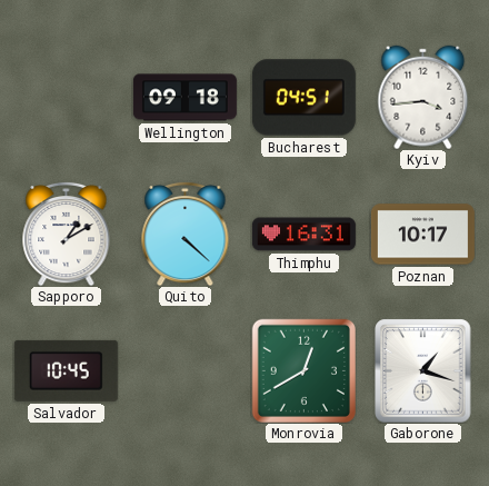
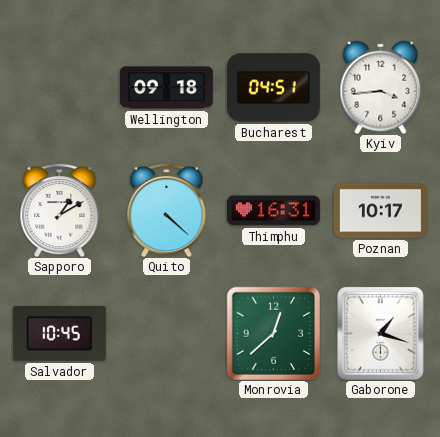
Monrovia: 12:40 -> 12:38 (273, 333)
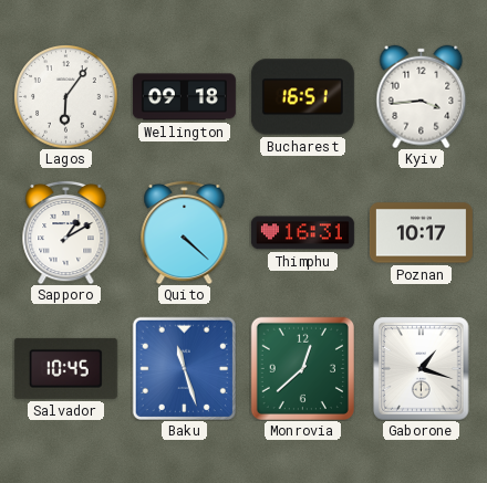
Lagos: none -> 6:06 (65, 96)
Bucharest: 04:51 -> 16:51 (302, 97)
Baku: none -> 11:27 (184, 368)
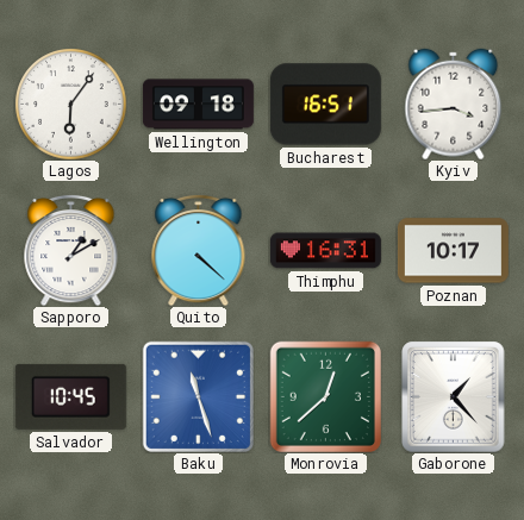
Gaborone: 1:18 -> 1:23 (454, 396)
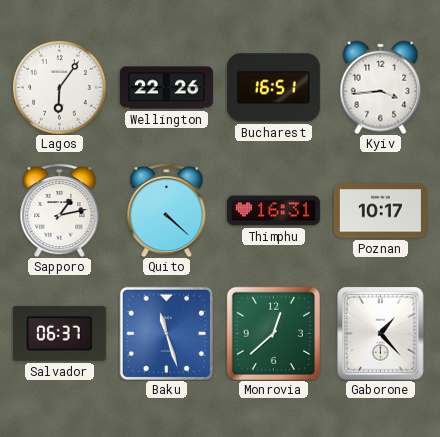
Wellington: 09:18 -> 22:26 (166, 88)
Sapporo: 1:10 -> 1:13 (60, 210)
Salvador: 10:45 -> 06:37 (59, 333)
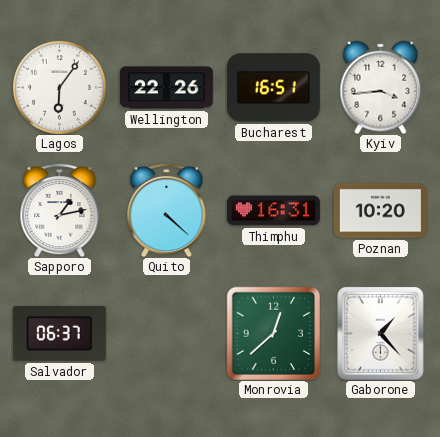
Poznan: 10:17 -> 10:20 (380, 211)
Baku: 11:27 -> none (166, 333)
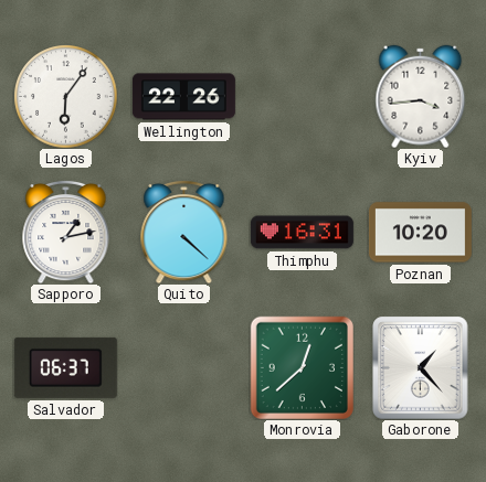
Bucharest: 16:51 -> none (273, 88)
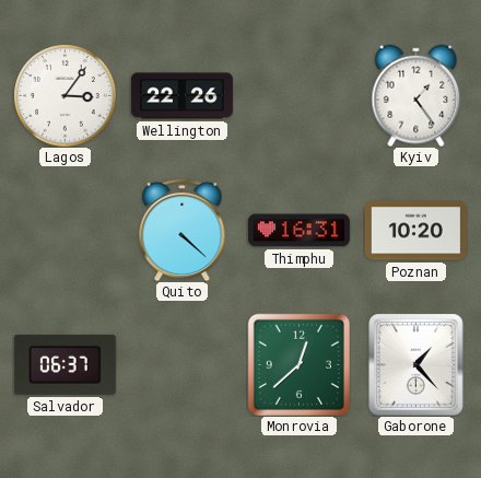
Lagos: 6:06 -> 3:06 (64, 95)
Kyiv: 3:44 -> 1:24 (417, 95)
Sapporo: 1:13 -> none (66, 232)
